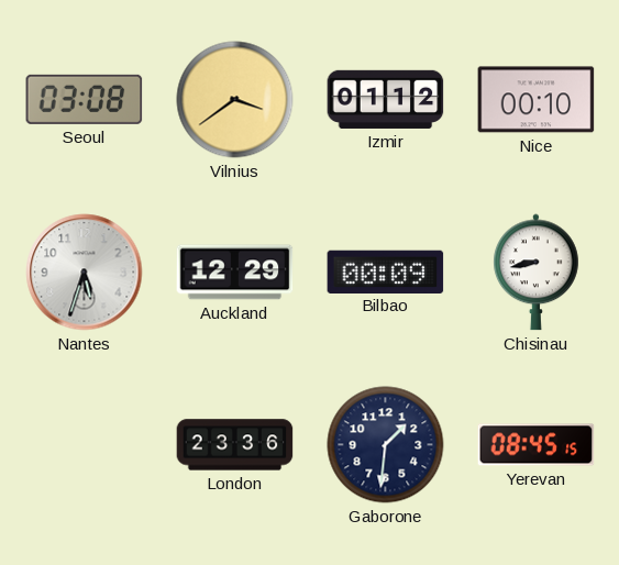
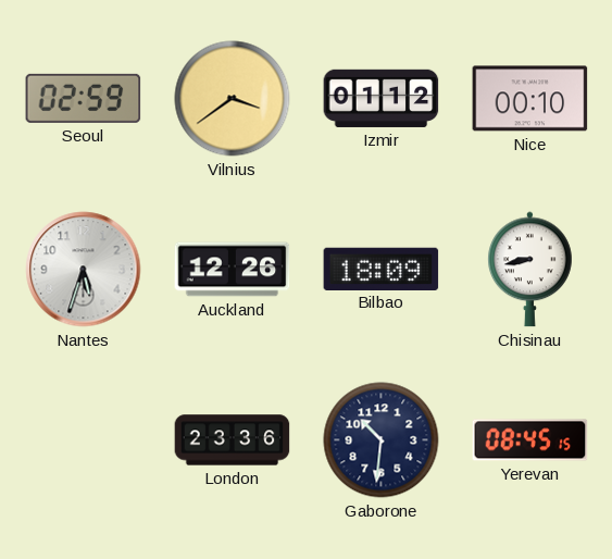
Seoul: 03:08 -> 02:59 (84, 98)
Auckland: 12:29 -> 12:26 (233, 270)
Bilbao: 00:09 -> 18:09 (382, 269)
Gaborone: 1:31 -> 10:31 (382, 440)
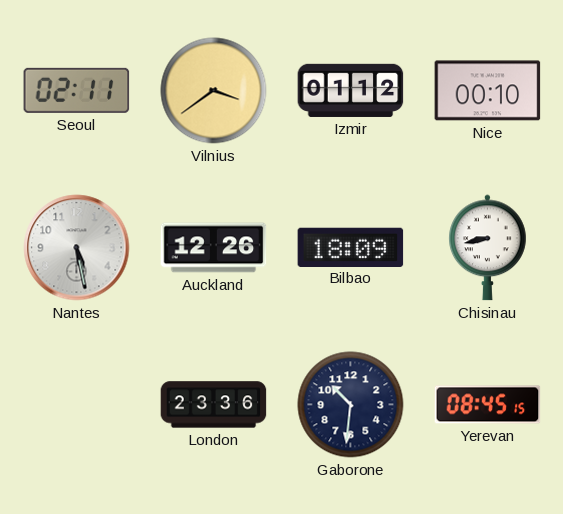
Seoul: 02:59 -> 02:11 (77, 90)
Nantes: 5:33 -> 5:28 (77, 248)
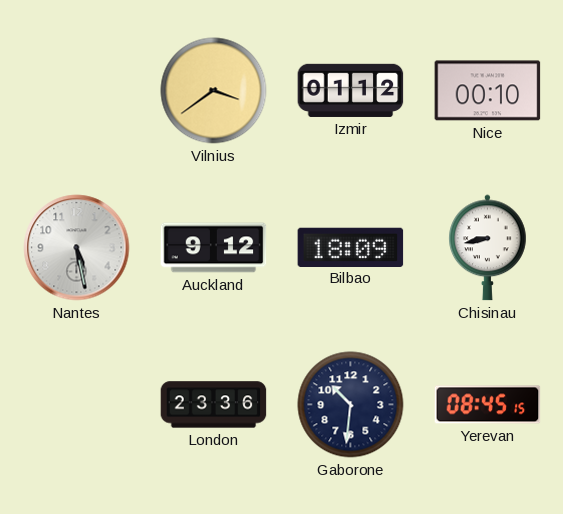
Seoul: 02:11 -> none (77, 90)
Auckland: 12:26 -> 9:12 (214, 248)
